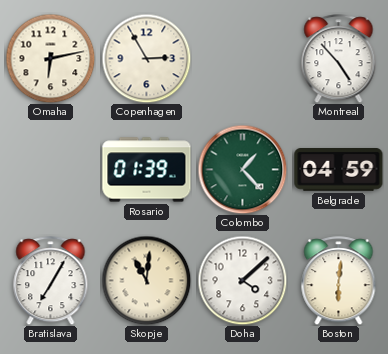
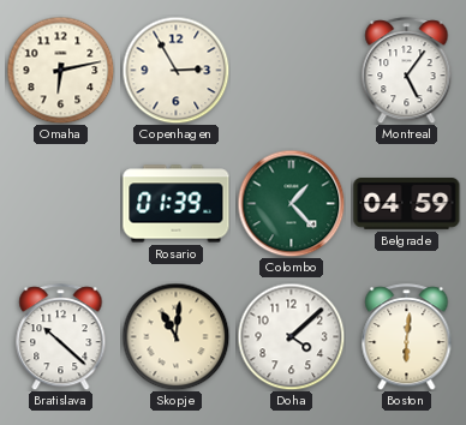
Montreal: 4:53 -> 5:06 (407, 71)
Bratislava: 7:05 -> 10:22 (61, 337)
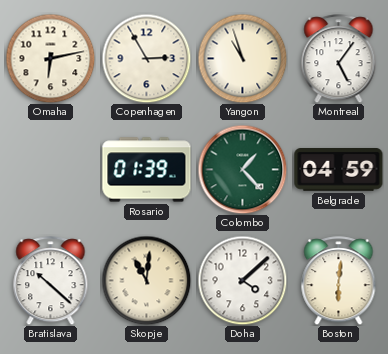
Yangon: none -> 10:57 (242, 58)
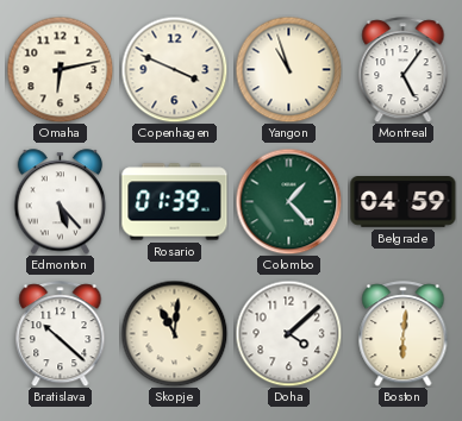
Copenhagen: 2:55 -> 3:49 (174, 69)
Edmonton: none -> 5:23 (61, 202)
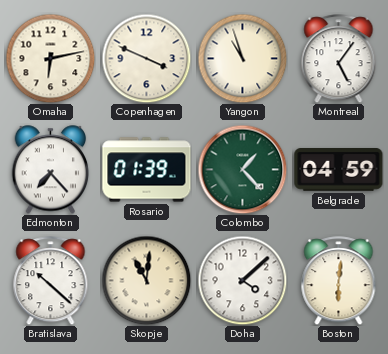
Edmonton: 5:23 -> 7:23 (51, 170)
